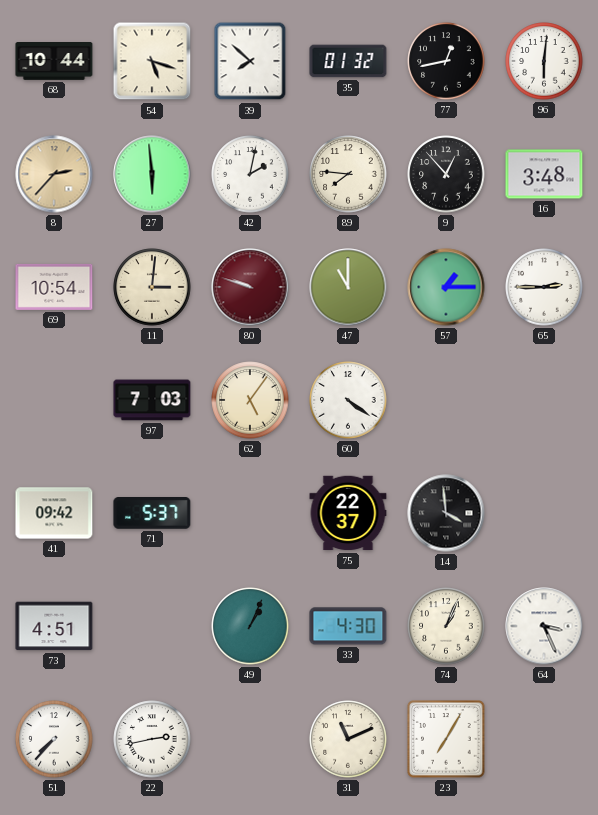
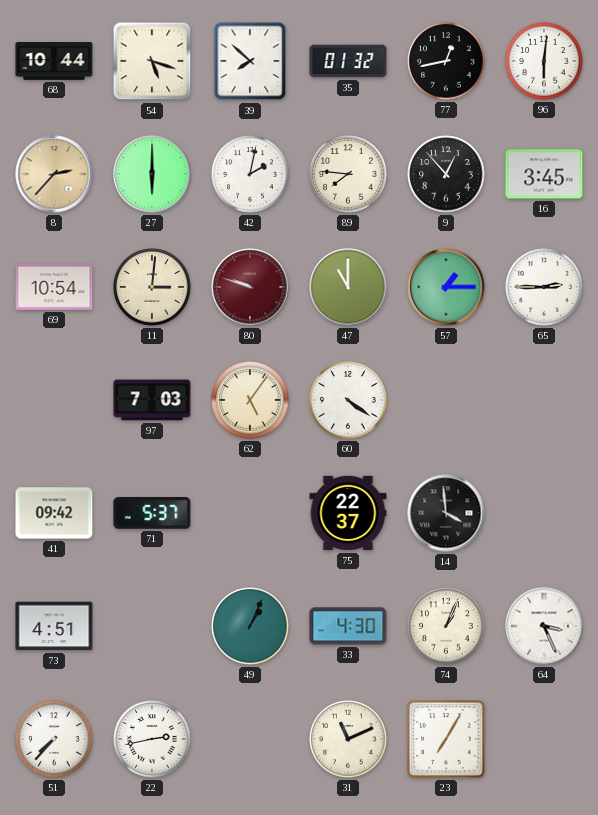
27: 5:59 -> 6:00 (152, 174)
16: 3:48 -> 3:45 (544, 174)
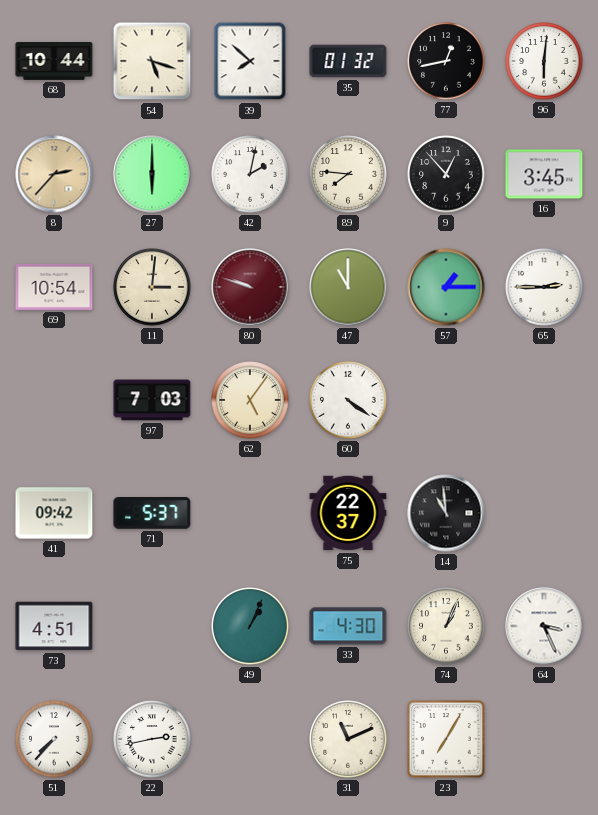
14: 3:59 -> 10:59 (446, 513)
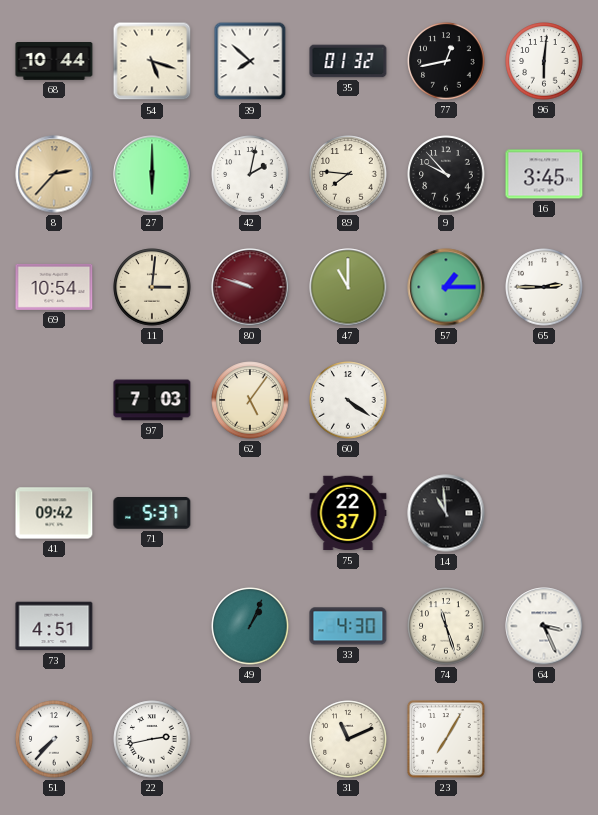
9: 12:53 -> 9:53 (446, 174)
74: 1:04 -> 11:27 (446, 626)
